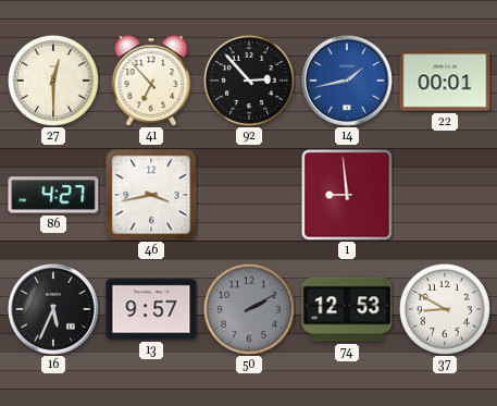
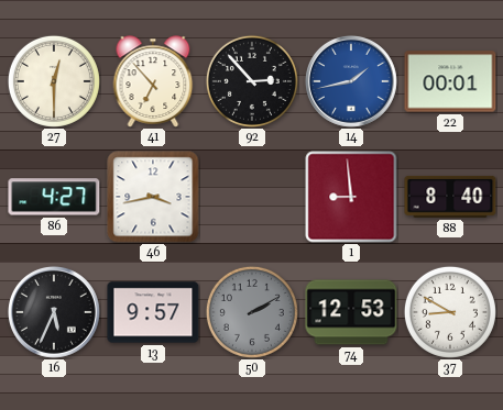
88: none -> 8:40 (450, 197)
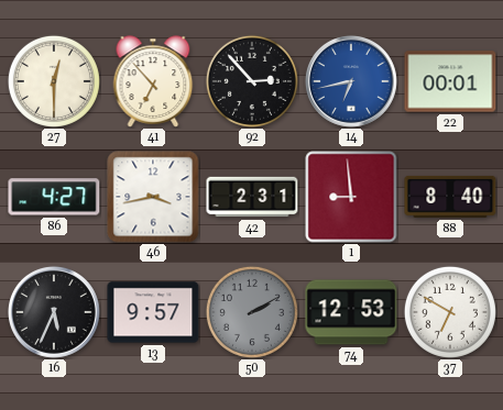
14: 1:43 -> 6:43 (351, 81)
42: none -> 2:31 (252, 197)
37: 8:50 -> 6:50 (450, 312)
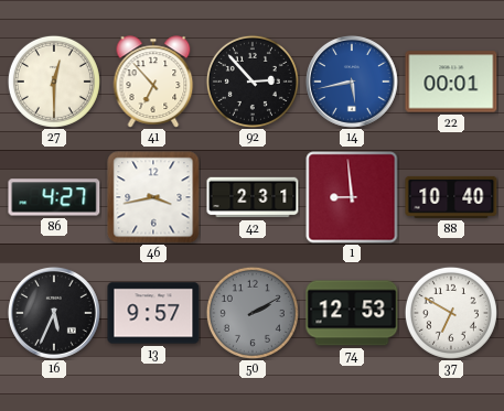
14: 6:43 -> 5:43 (352, 82)
88: 8:40 -> 10:40 (451, 197)
